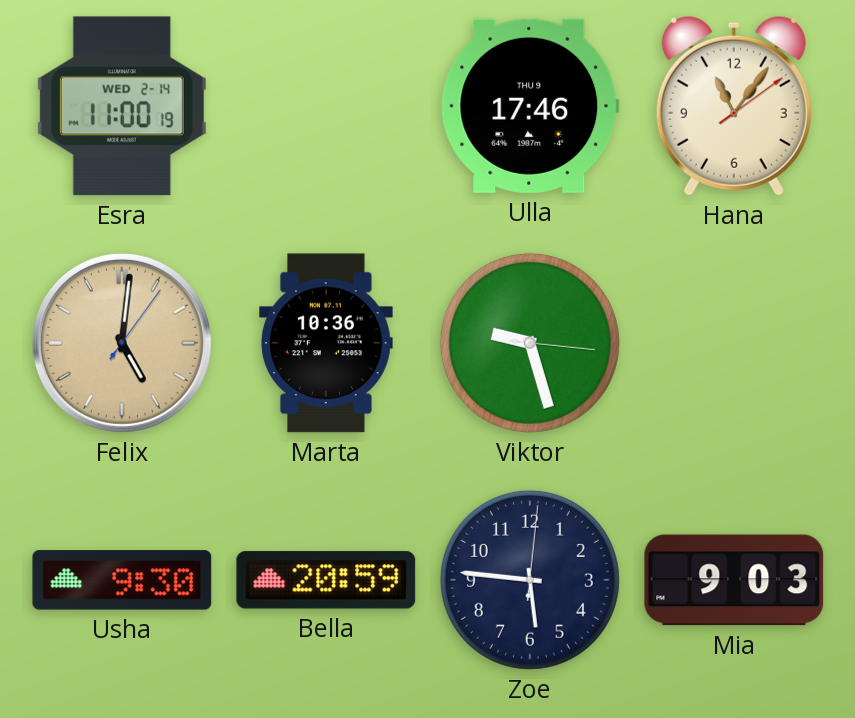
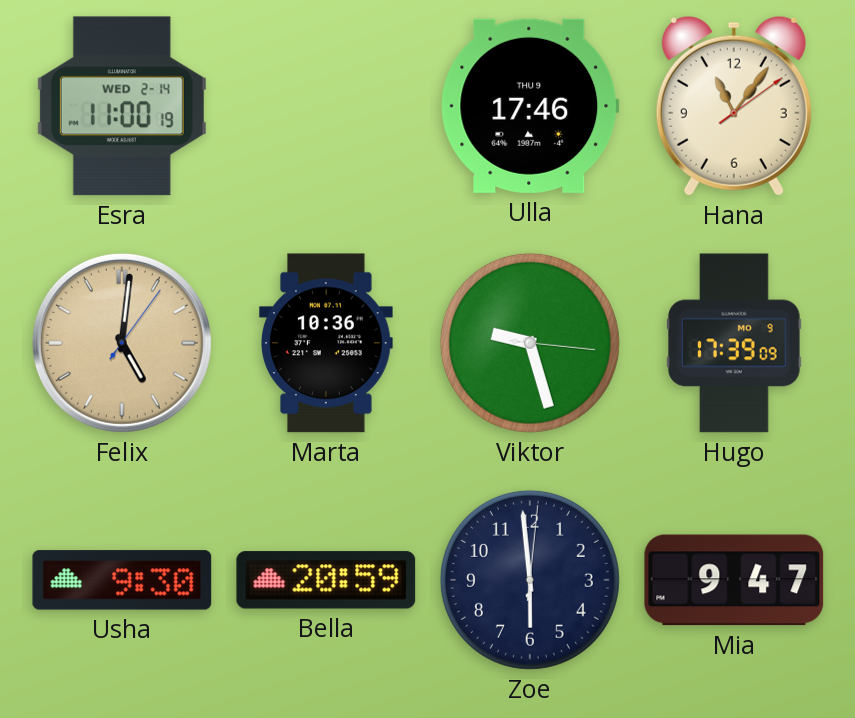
Hugo: none -> 17:39 (734, 343)
Zoe: 5:46 -> 5:59 (530, 580)
Mia: 9:03 -> 9:47 (734, 580)
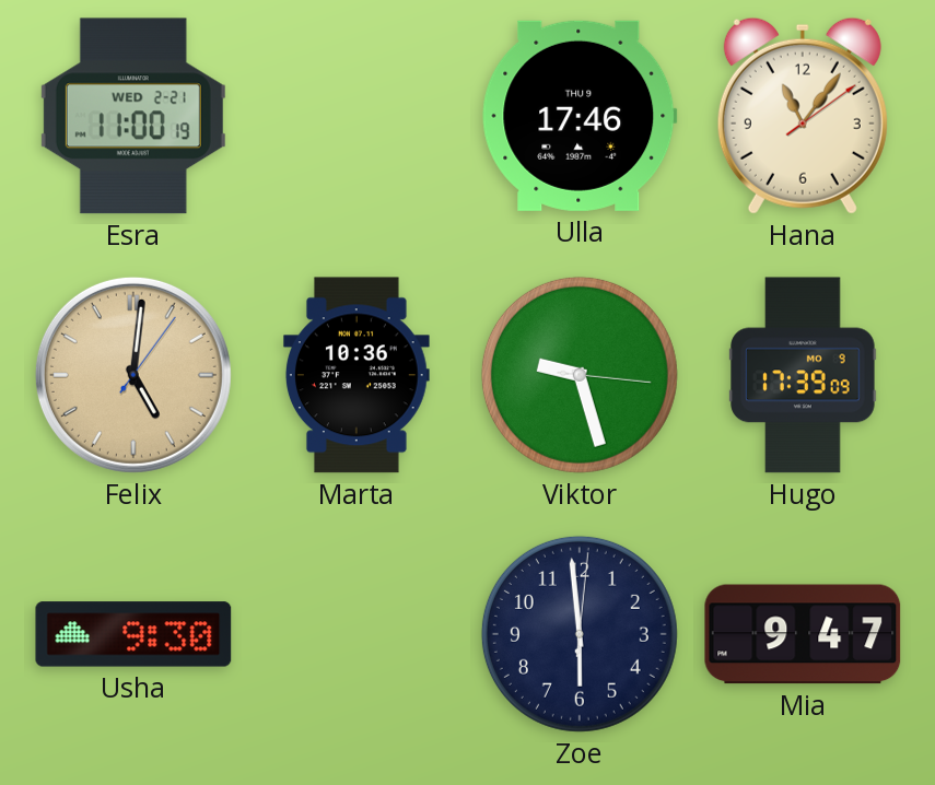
Esra date: WED 2-14 -> WED 2-21 (133, 116)
Bella: 20:59 -> none (326, 580)
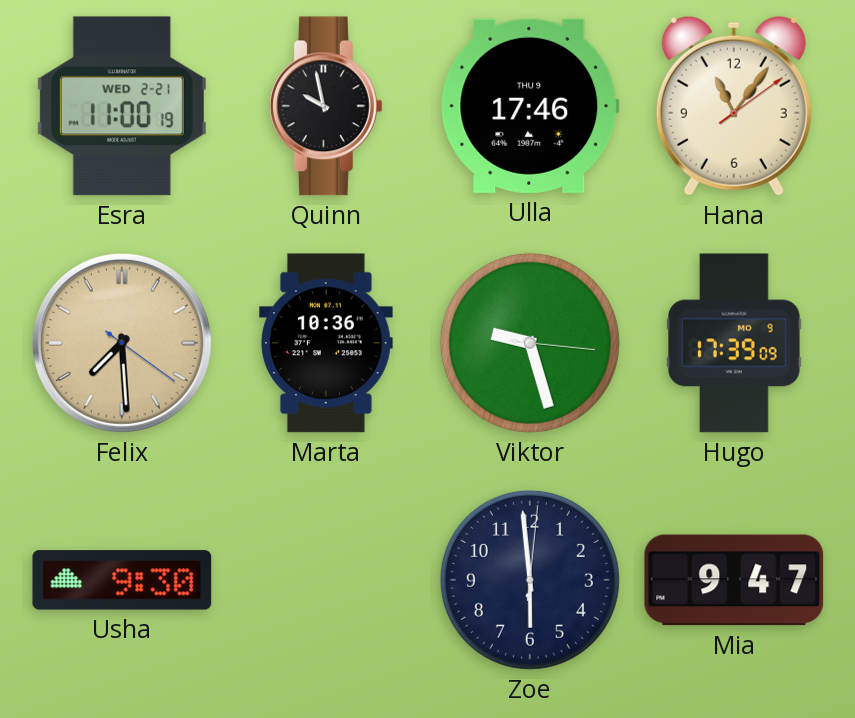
Quinn: none -> 9:58 (326, 106)
Felix: 5:01 -> 7:29 (122, 343)
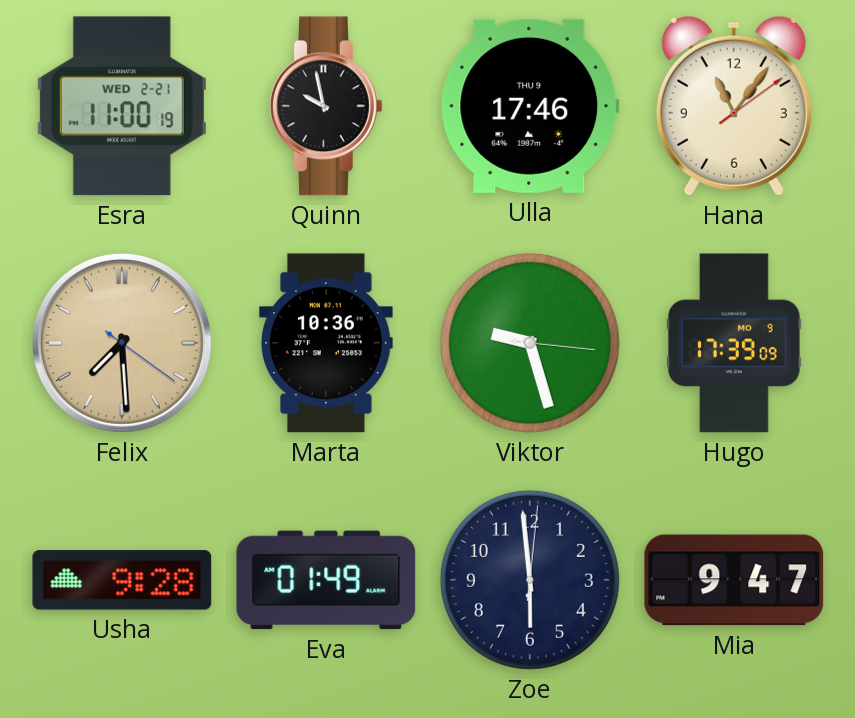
Usha: 9:30 -> 9:28 (122, 580)
Eva: none -> 01:49 (326, 580)
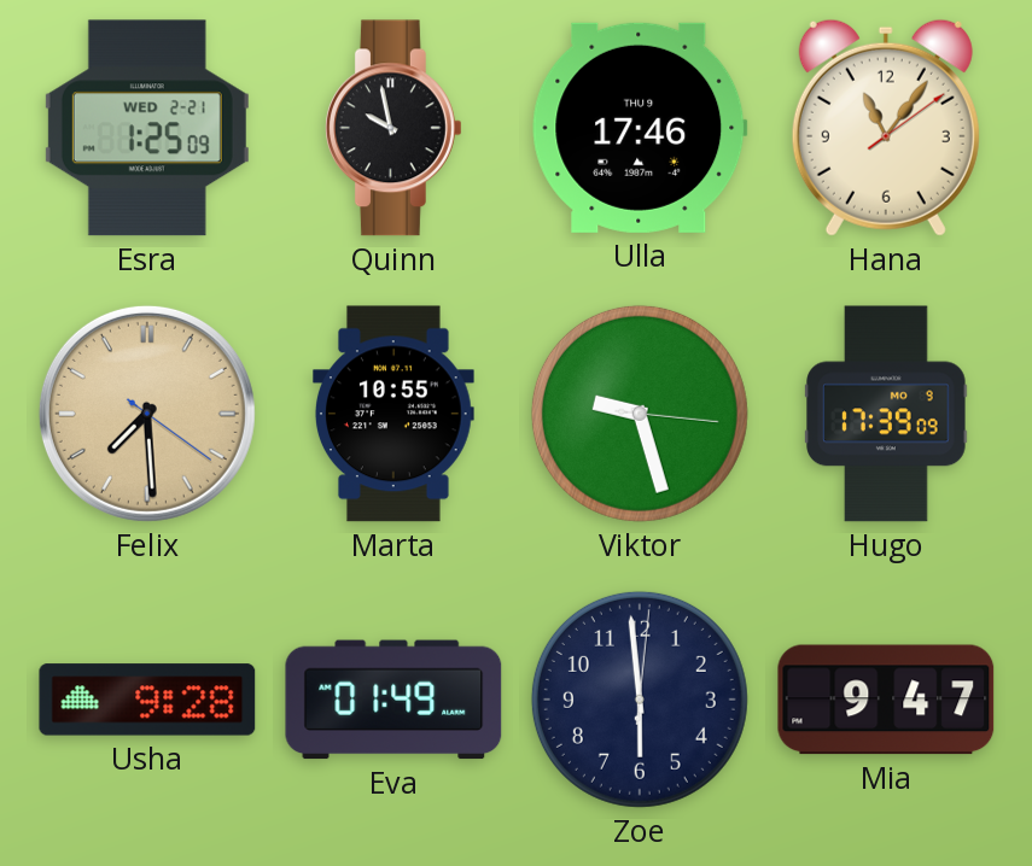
Esra: 11:00 -> 1:25 (147, 128)
Marta: 10:36 -> 10:55 (393, 414)
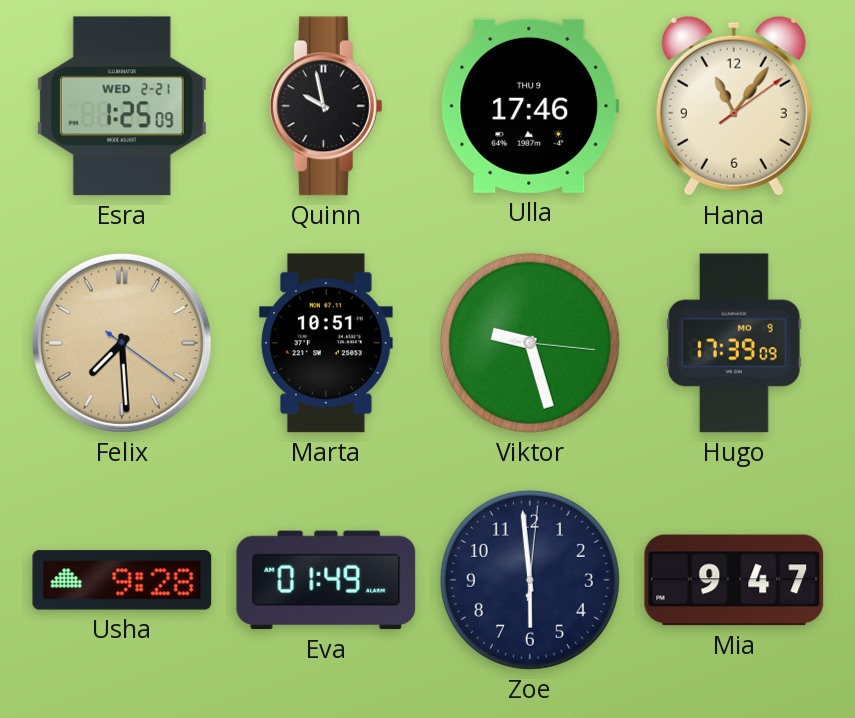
Marta: 10:55 -> 10:51 (326, 343)
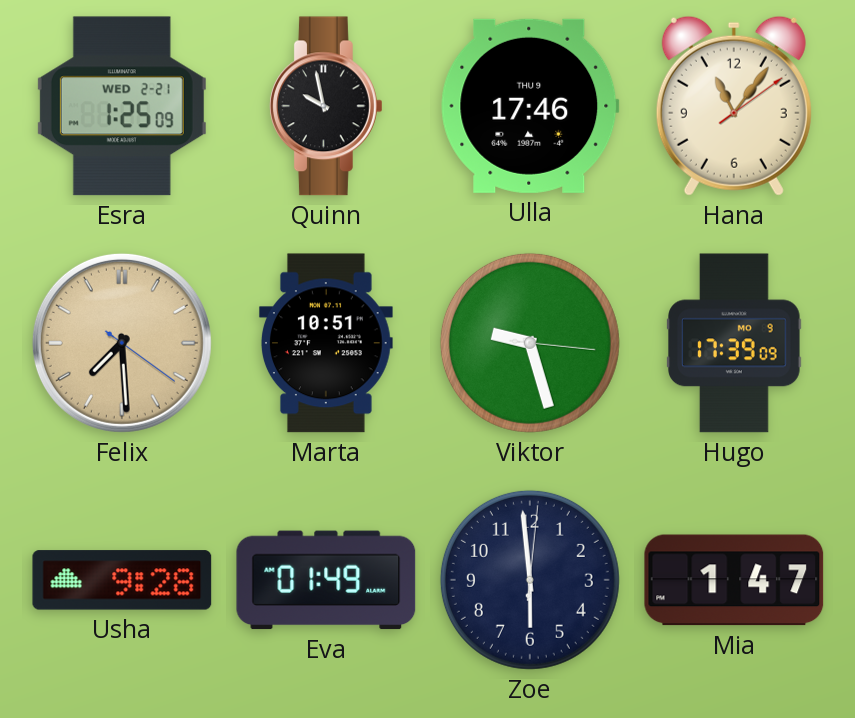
Mia: 9:47 -> 1:47 (734, 580)
